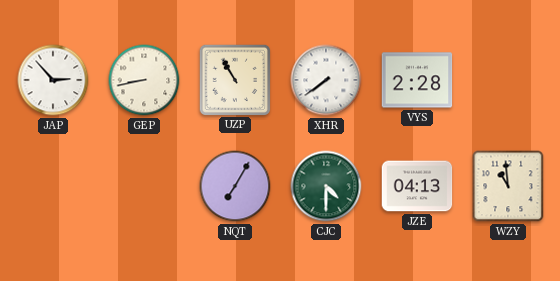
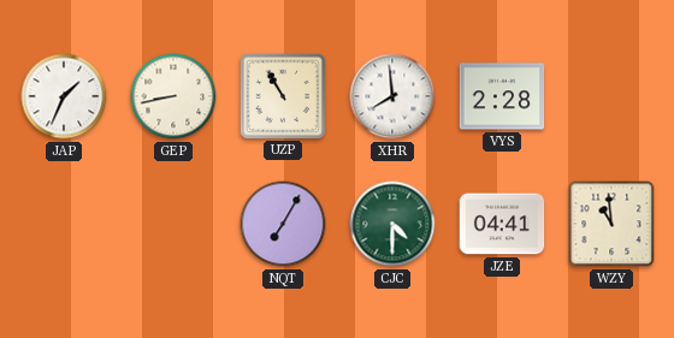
JAP: 2:53 -> 1:34 (64, 96)
XHR: 7:39 -> 7:59 (392, 96)
JZE: 04:13 -> 04:41 (502, 224)
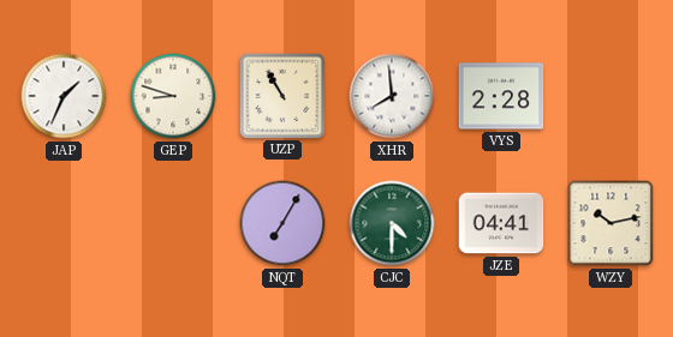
GEP: 8:43 -> 8:48 (173, 96)
WZY: 10:59 -> 10:13 (611, 223)
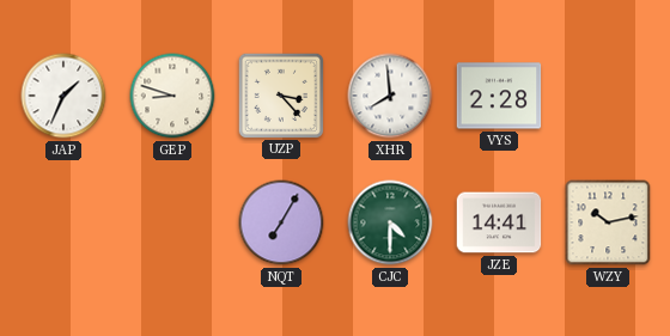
UZP: 10:55 -> 3:23 (280, 94)
JZE: 04:41 -> 14:41 (499, 222)
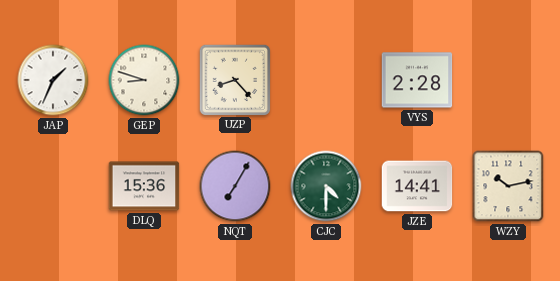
UZP: 3:23 -> 8:23 (234, 79)
XHR: 7:59 -> none (390, 96)
DLQ: none -> 15:36 (144, 186)
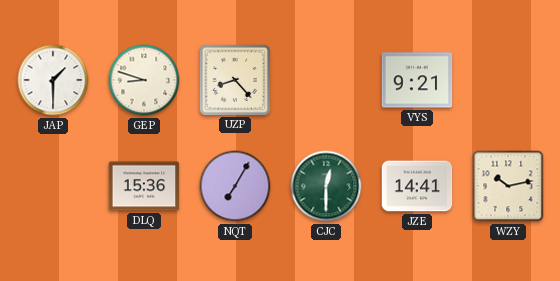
JAP: 1:34 -> 1:30 (53, 80)
VYS: 2:28 -> 9:21 (417, 80)
CJC: 4:30 -> 12:30 (326, 186)
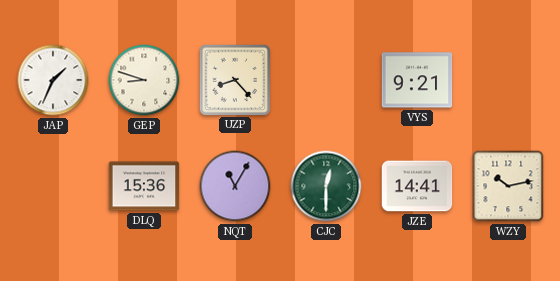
JAP: 1:30 -> 1:34 (53, 80)
NQT: 7:05 -> 11:05 (235, 186)
